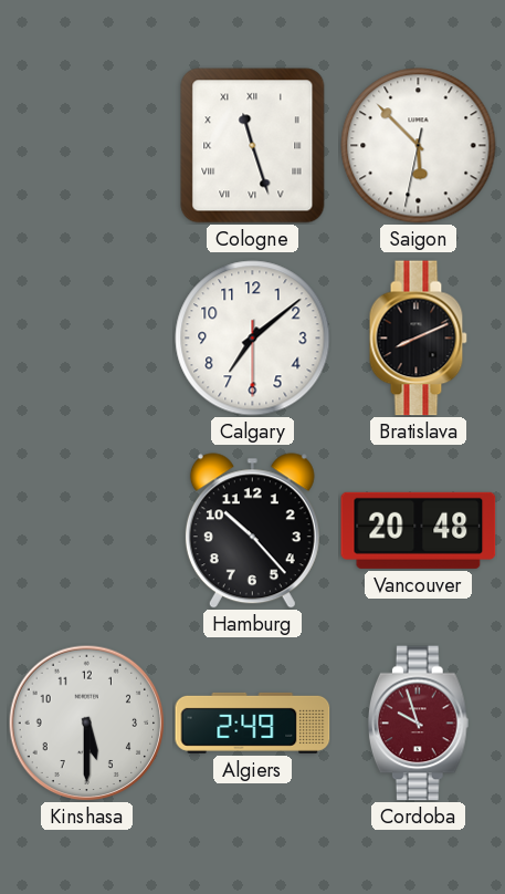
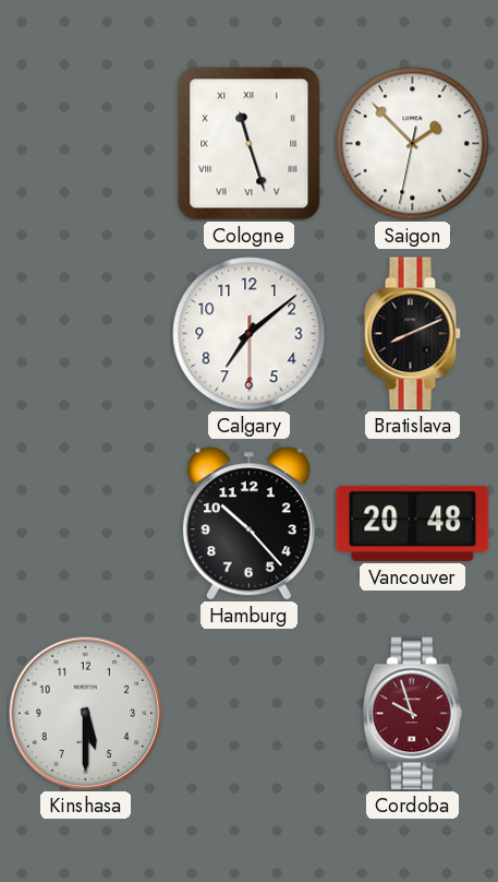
Saigon: 5:52 -> 1:52 (413, 144)
Algiers: 2:49 -> none (253, 723)
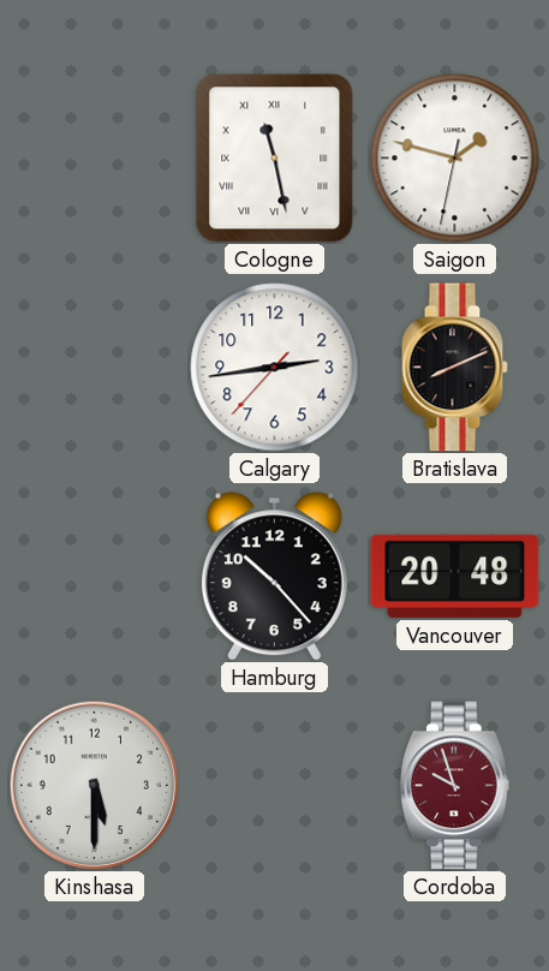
Cologne: 11:27 -> 11:28 (275, 159)
Saigon: 1:52 -> 1:47 (455, 159)
Calgary: 7:08 -> 2:43 (275, 368)
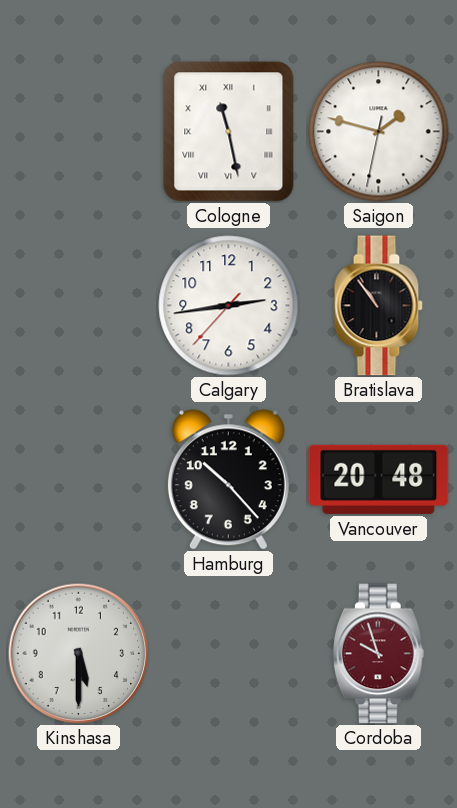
Bratislava: 8:11 -> 10:54 (378, 306)
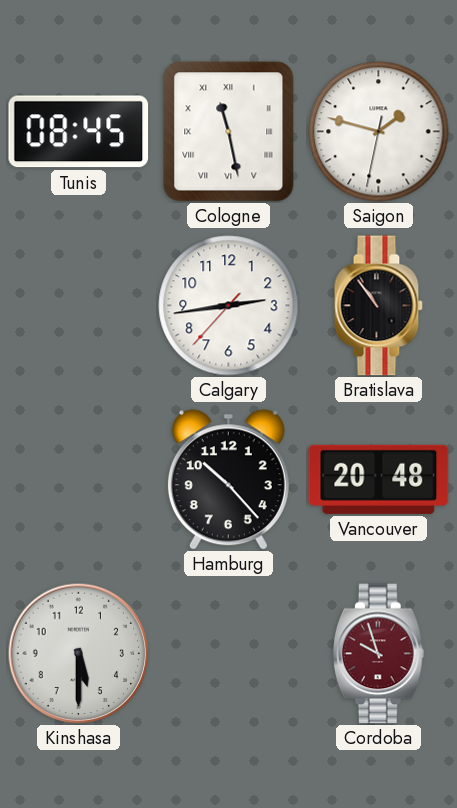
Tunis: none -> 08:45 (79, 132)
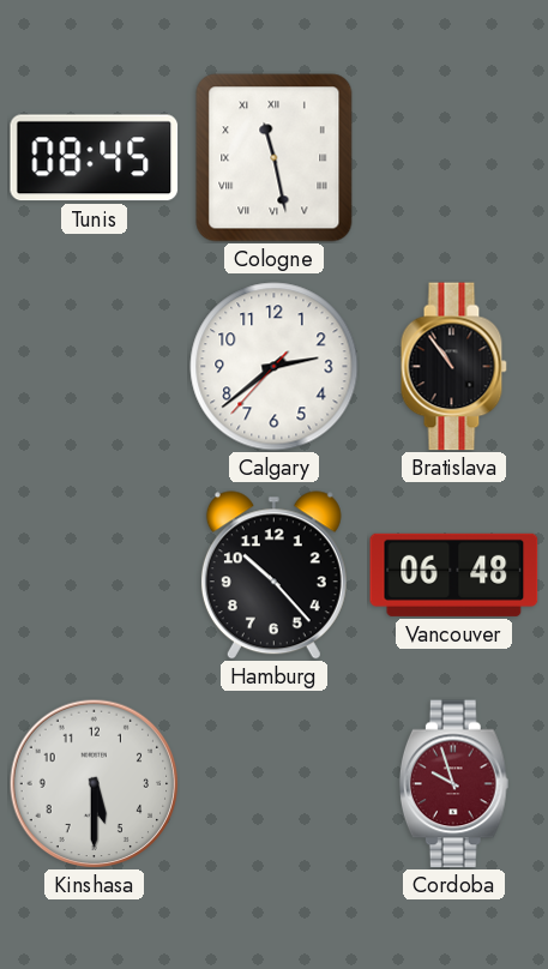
Saigon: 1:47 -> none (379, 132)
Calgary: 2:43 -> 2:38 (275, 367)
Vancouver: 20:48 -> 06:48 (454, 574)
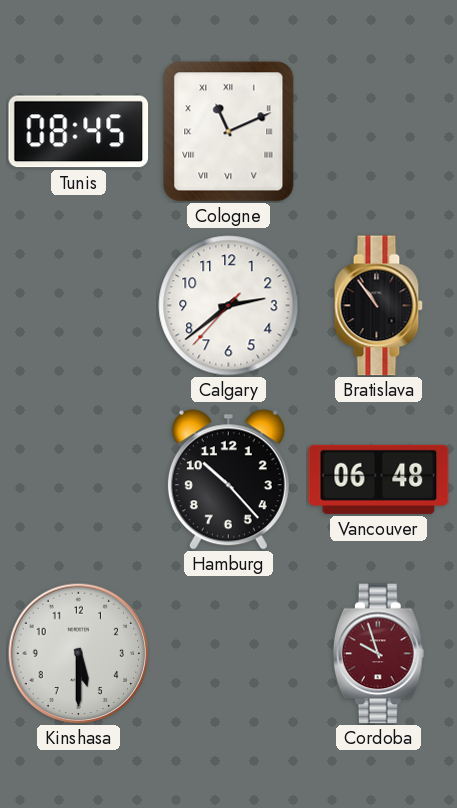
Cologne: 11:28 -> 11:11 (229, 132)
